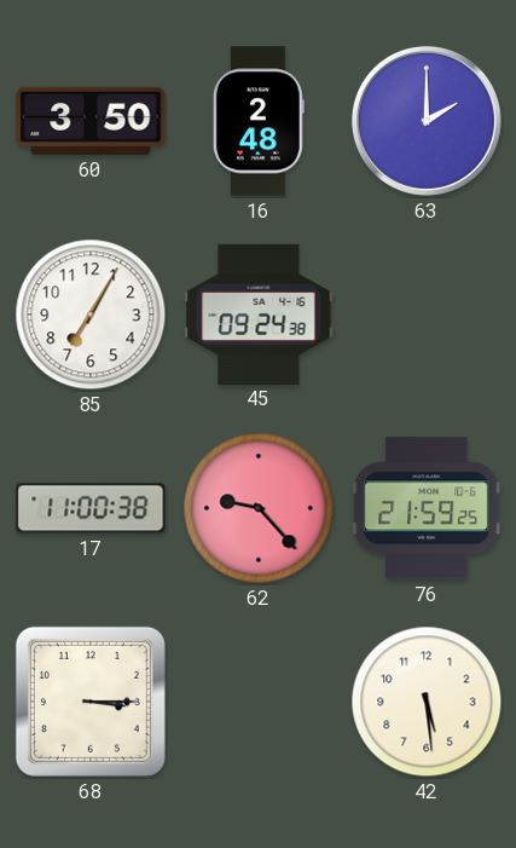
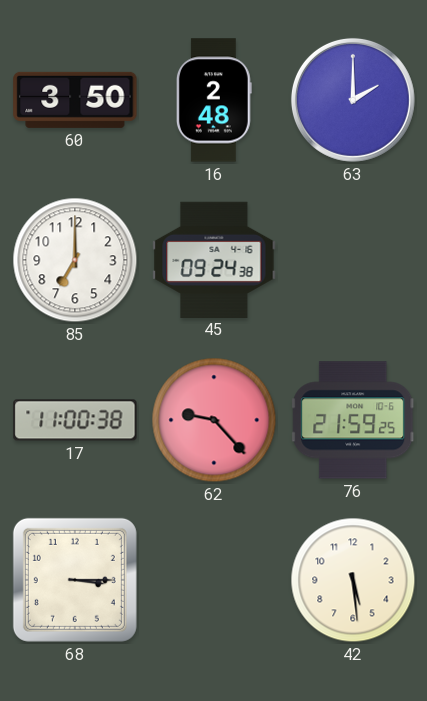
85: 7:05 -> 7:00 (75, 260)
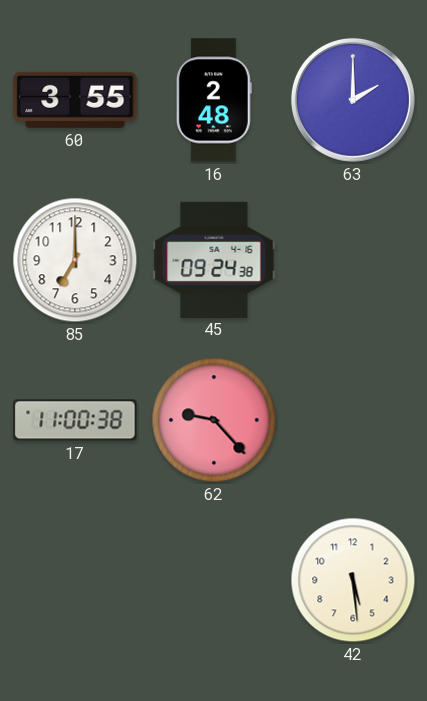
60: 3:50 -> 3:55 (75, 100)
76: 21:59 -> none (354, 420)
68: 3:15 -> none (75, 580)
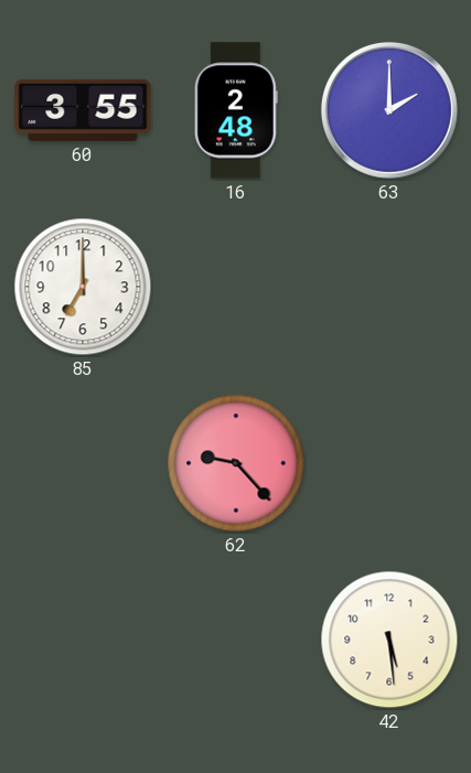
45: 09:24 -> none (214, 259)
17: 11:00 -> none (75, 420)
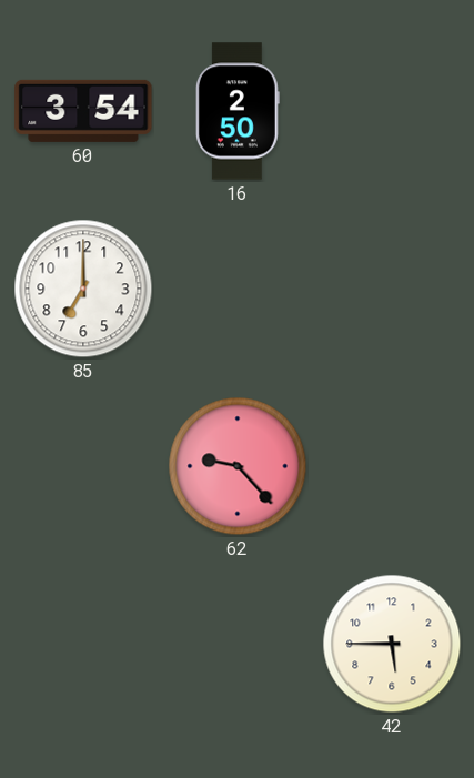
60: 3:55 -> 3:54 (83, 111)
16: 2:48 -> 2:50 (238, 111)
63: 2:00 -> none (389, 110)
42: 5:29 -> 5:45 (392, 644)
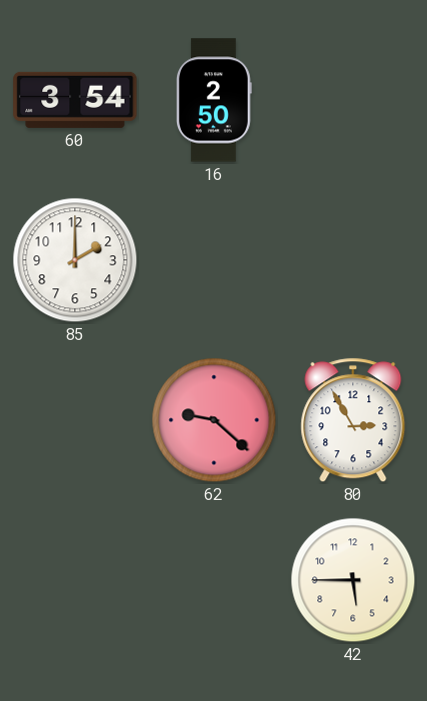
85: 7:00 -> 2:00 (75, 260)
62: 9:23 -> 9:22 (214, 420)
80: none -> 2:55 (353, 420)
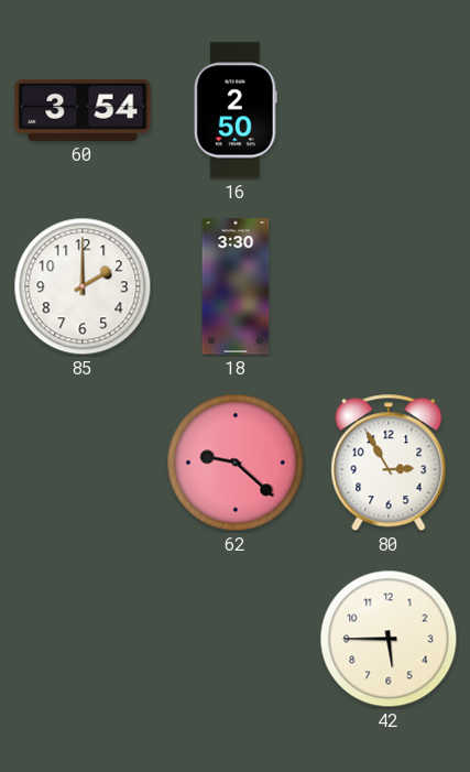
18: none -> 3:30 (236, 286)
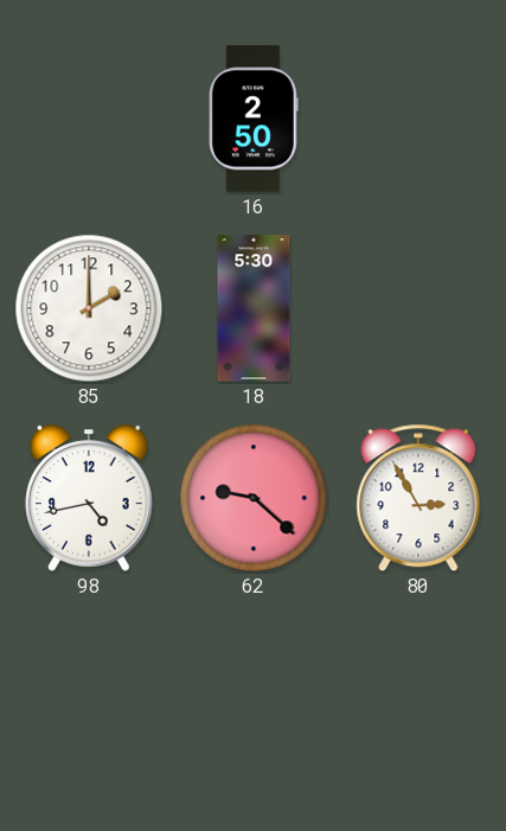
60: 3:54 -> none (83, 110)
18: 3:30 -> 5:30 (254, 308)
98: none -> 4:43 (90, 498)
42: 5:45 -> none (389, 639)
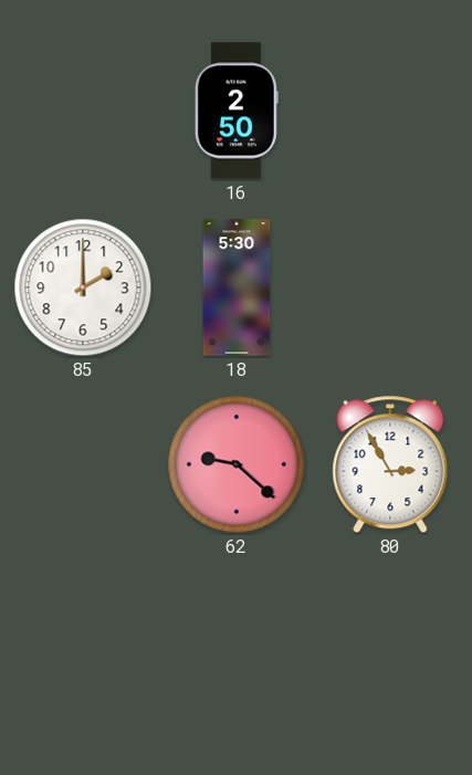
98: 4:43 -> none (90, 498)
